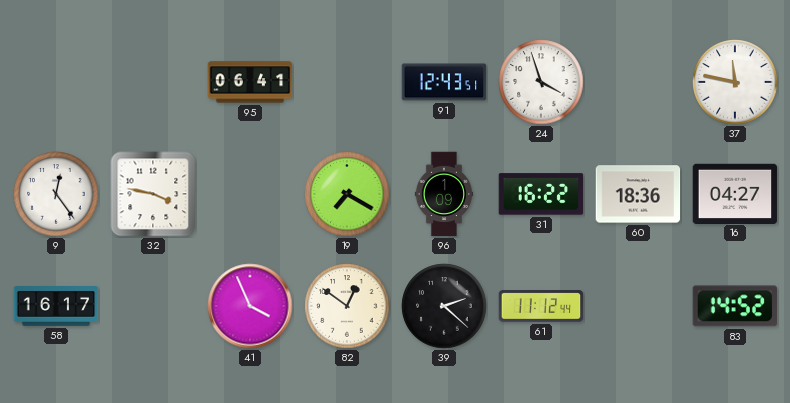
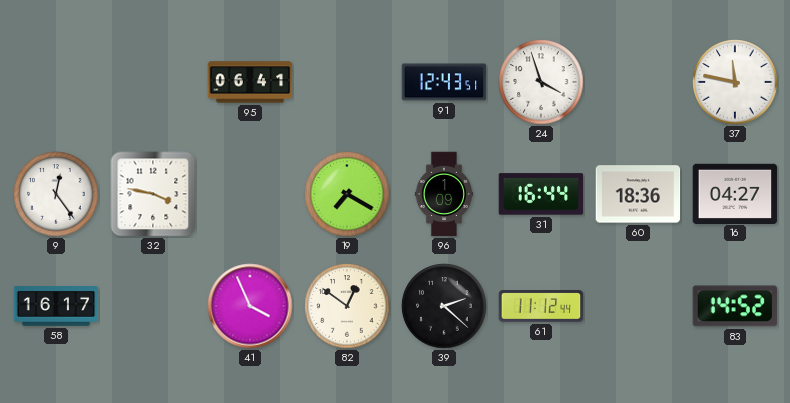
31: 16:22 -> 16:44 (541, 194)
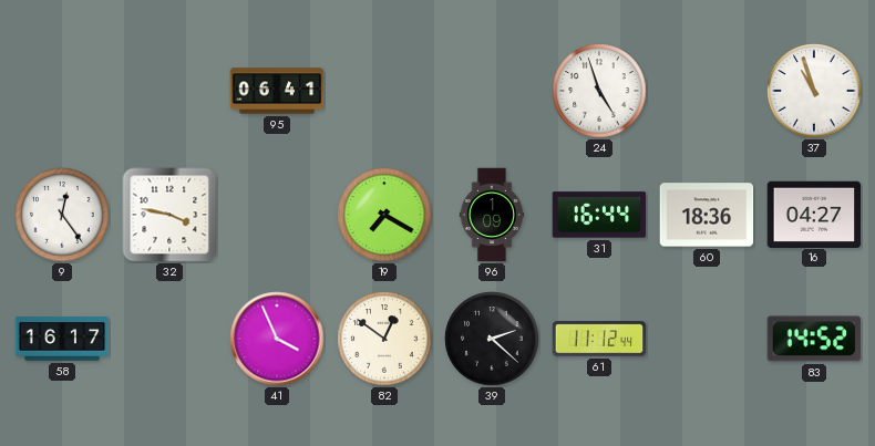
91: 12:43 -> none (444, 82)
24: 3:57 -> 4:57 (599, 91)
37: 11:47 -> 10:57 (814, 91)
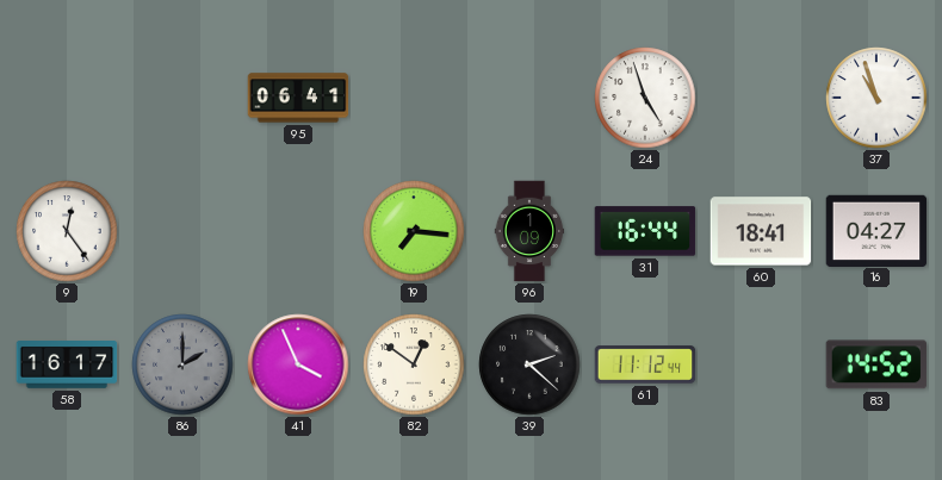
32: 3:47 -> none (169, 215)
19: 7:20 -> 7:16 (414, 231)
60: 18:36 -> 18:41 (761, 231)
86: none -> 2:00 (182, 364)
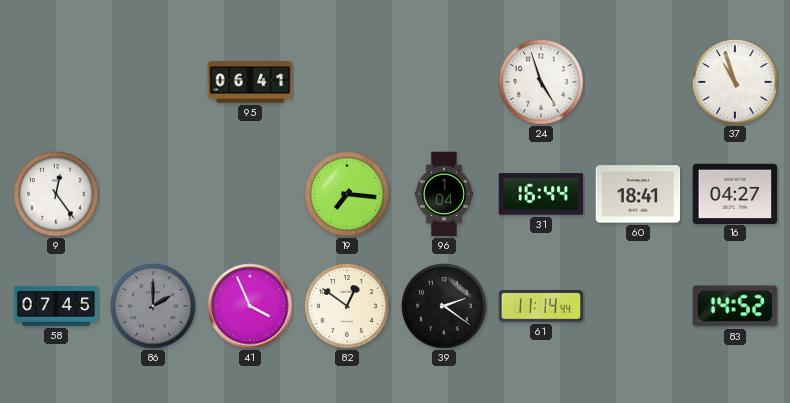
96: 1:09 -> 1:04 (444, 194)
58: 16:17 -> 07:45 (56, 307)
39: 2:22 -> 2:21 (444, 306)
61: 11:12 -> 11:14 (541, 306)
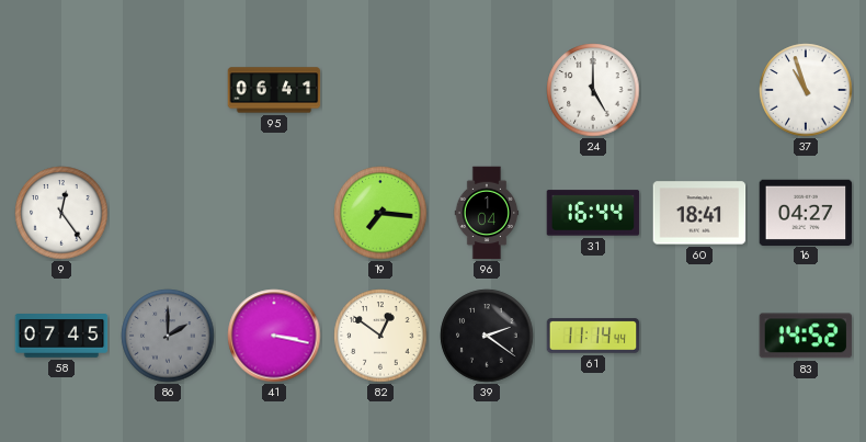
24: 4:57 -> 5:00 (593, 90)
41: 3:56 -> 3:17 (274, 336)
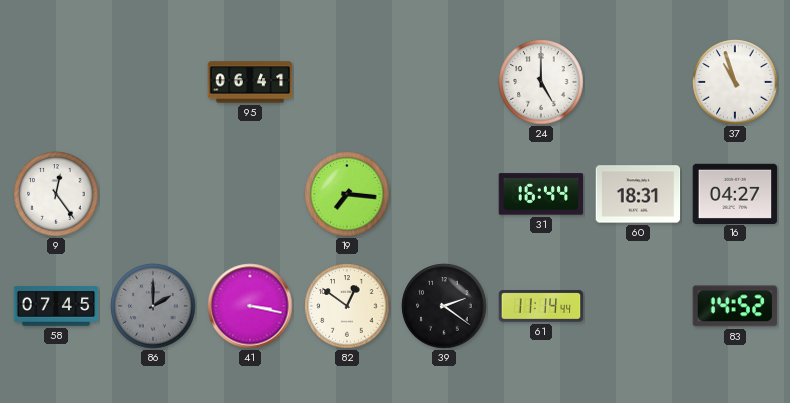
96: 1:04 -> none (487, 213)
60: 18:41 -> 18:31 (638, 194)
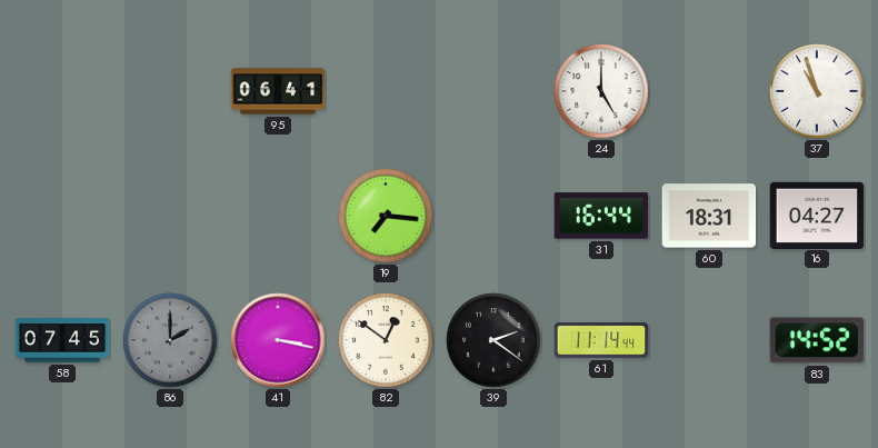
9: 12:24 -> none (56, 194)
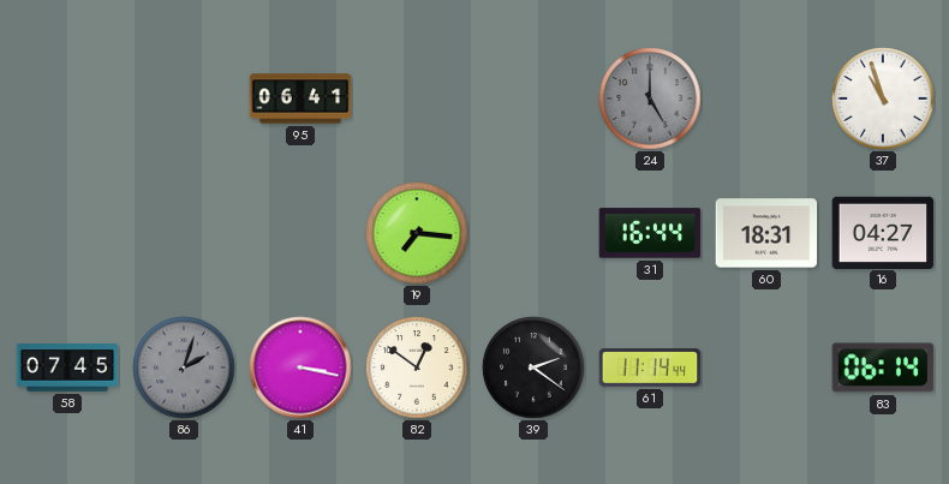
24 dial: white -> grey (650, 98)
86: 2:00 -> 2:03 (184, 368)
83: 14:52 -> 06:14 (883, 368)
